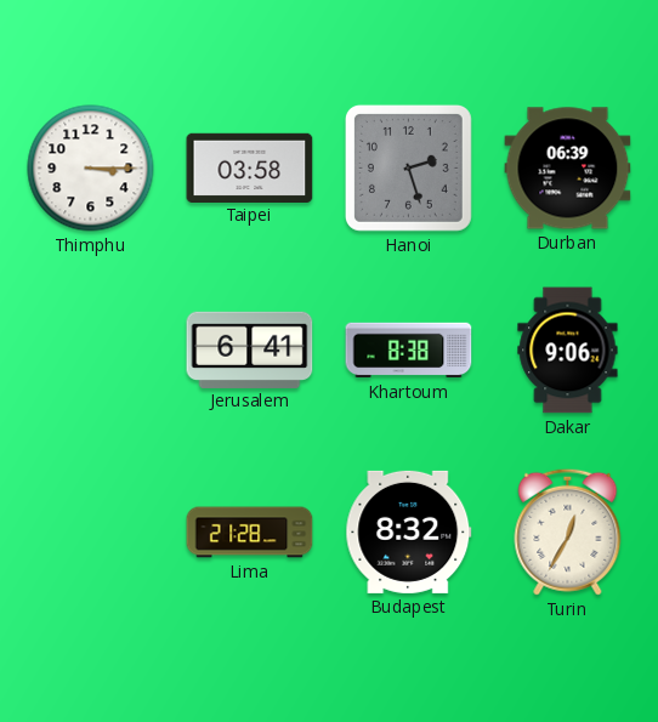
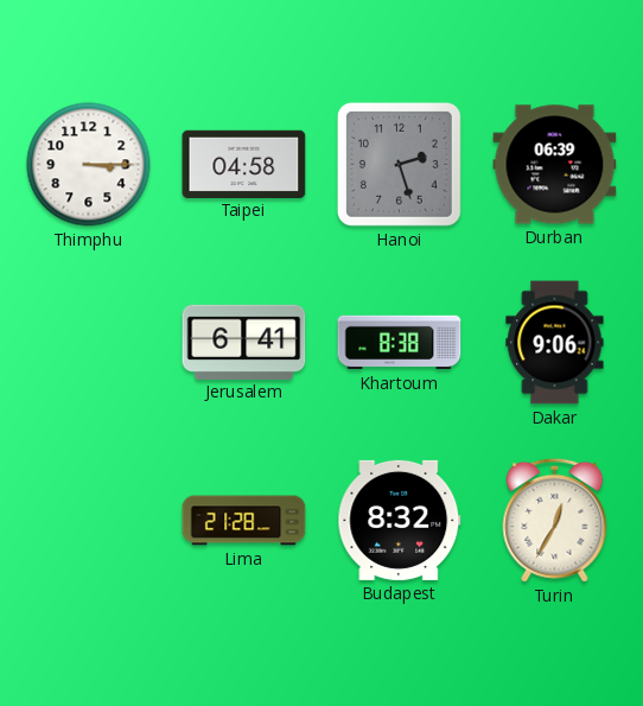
Taipei: 03:58 -> 04:58 (244, 164)
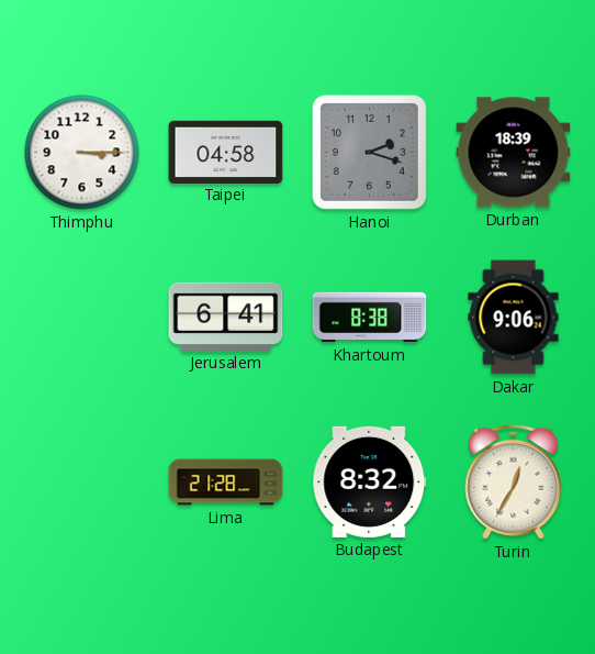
Hanoi: 2:27 -> 2:18 (369, 152)
Durban: 06:39 -> 18:39 (514, 153)
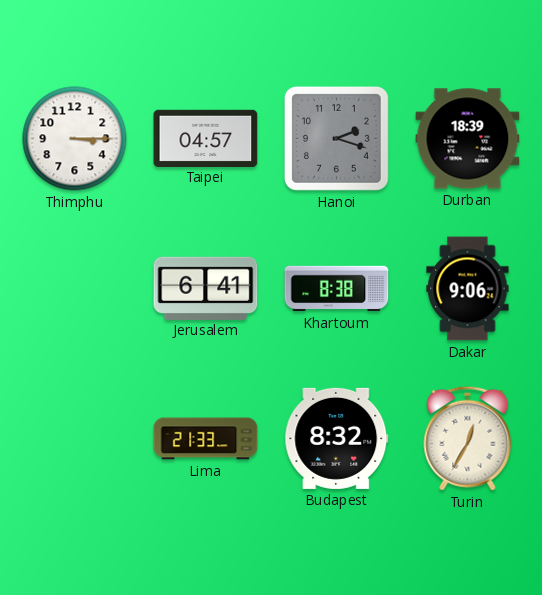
Taipei: 04:58 -> 04:57 (206, 138)
Lima: 21:28 -> 21:33 (206, 439)
